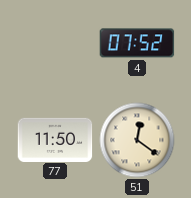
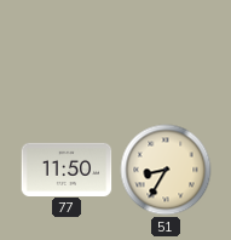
4: 07:52 -> none (137, 43)
51: 12:21 -> 8:35 (166, 170)
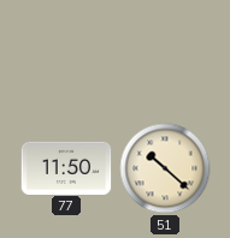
51: 8:35 -> 10:22 (165, 168)
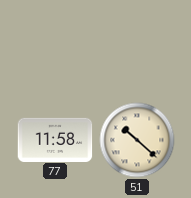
77: 11:50 -> 11:58 (55, 139)
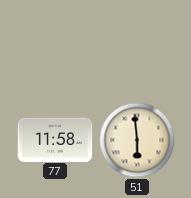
51: 10:22 -> 5:59 (137, 140)
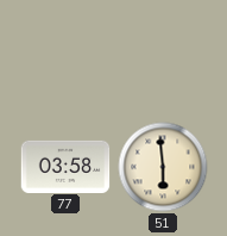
77: 11:58 -> 03:58 (65, 166)
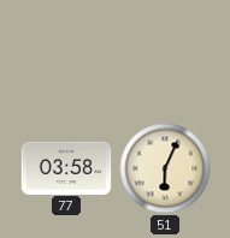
51: 5:59 -> 6:04 (165, 168)
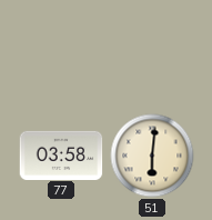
51: 6:04 -> 6:01 (152, 156)
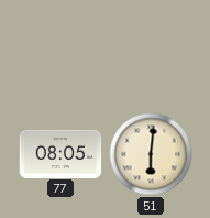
77: 03:58 -> 08:05 (60, 153)
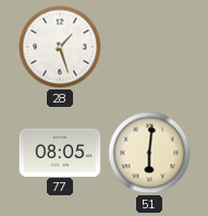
28: none -> 1:27 (60, 47)
